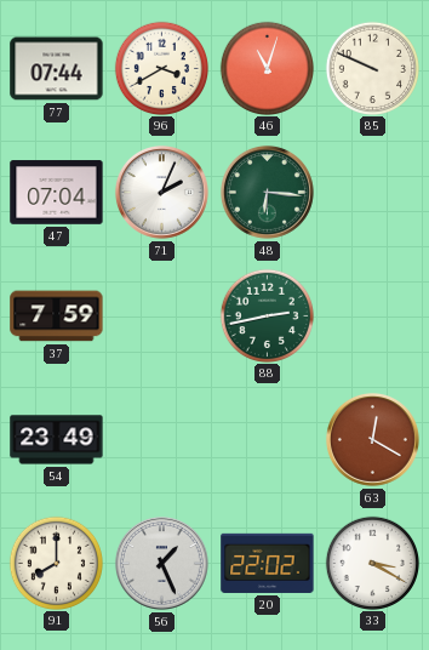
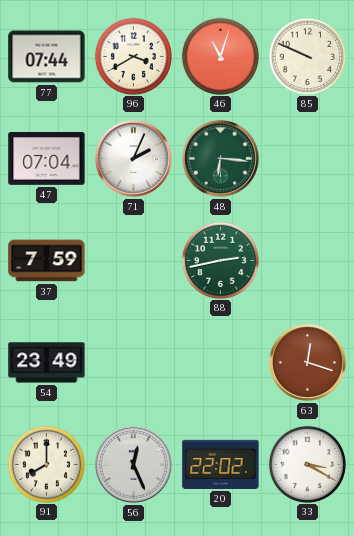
63: 12:20 -> 12:18 (307, 362)
56: 1:26 -> 12:26 (133, 464)
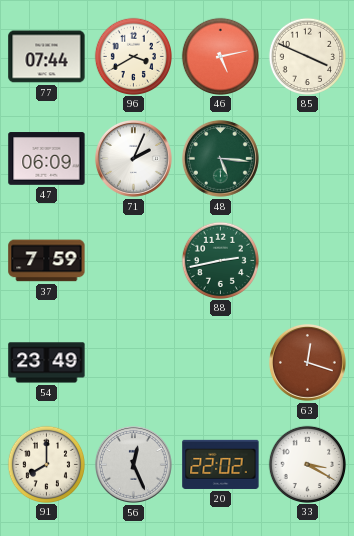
46: 11:03 -> 5:13 (220, 56)
85: 9:49 -> 3:49 (307, 56)
47: 07:04 -> 06:09 (47, 159)
48: 6:16 -> 5:16 (220, 158)
